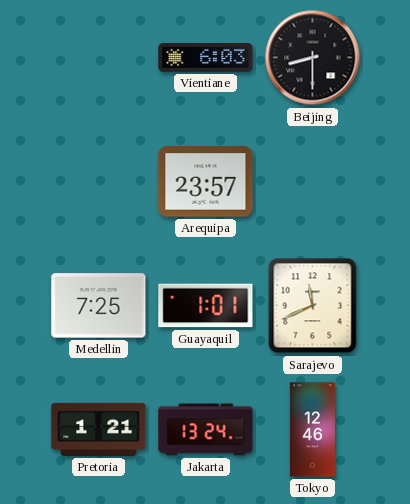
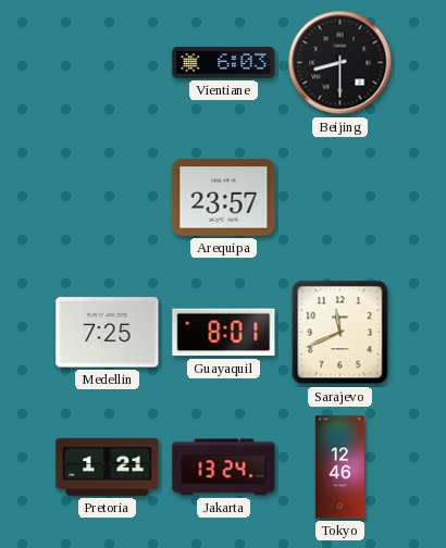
Guayaquil: 1:01 -> 8:01 (224, 333)
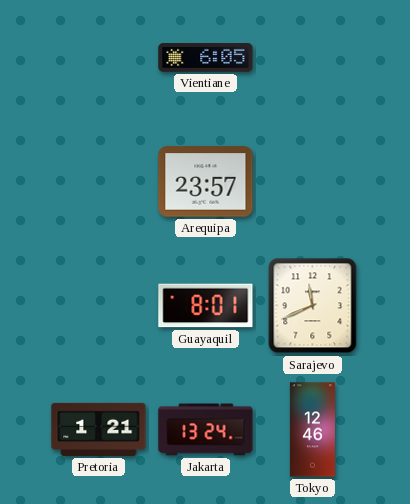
Vientiane: 6:03 -> 6:05 (206, 58)
Beijing: 8:30 -> none (340, 63)
Medellin: 7:25 -> none (108, 333)
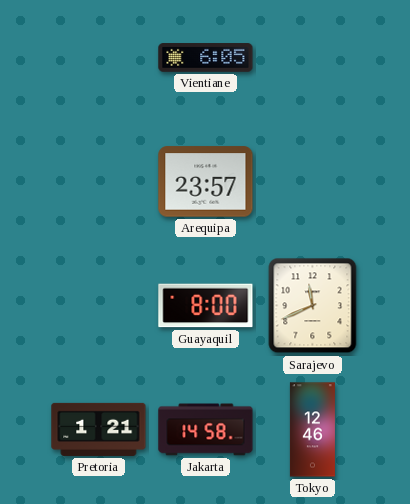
Guayaquil: 8:01 -> 8:00 (206, 306)
Jakarta: 13:24 -> 14:58 (206, 430)
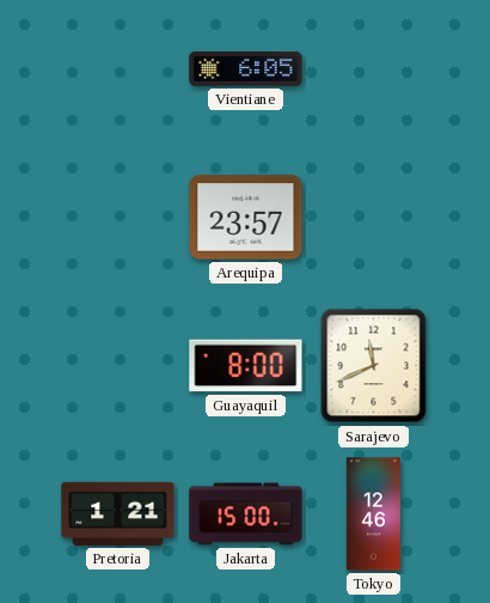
Jakarta: 14:58 -> 15:00 (246, 514)
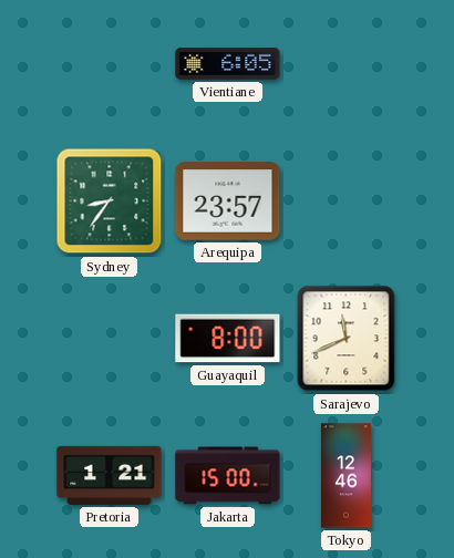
Sydney: none -> 8:36 (110, 201)
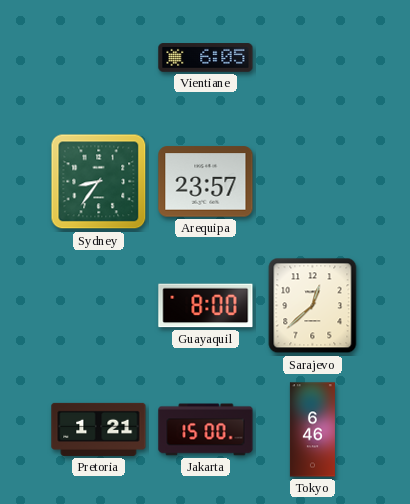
Sarajevo: 11:41 -> 12:38 (313, 306)
Tokyo: 12:46 -> 6:46 (312, 430)
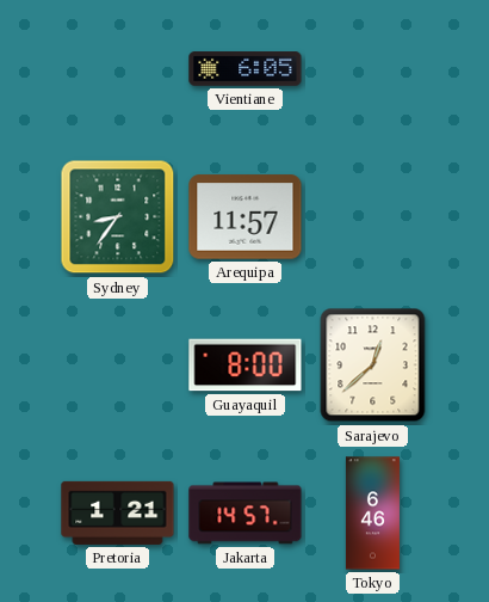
Arequipa: 23:57 -> 11:57 (246, 217)
Jakarta: 15:00 -> 14:57 (246, 514)
